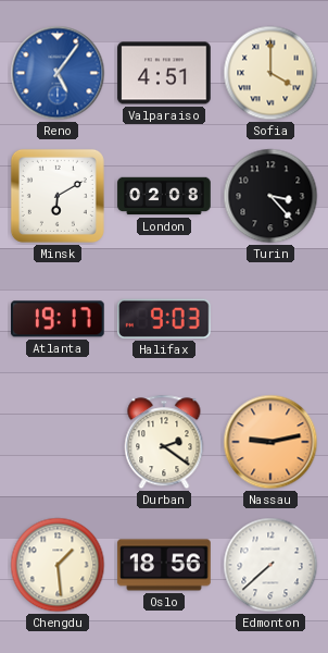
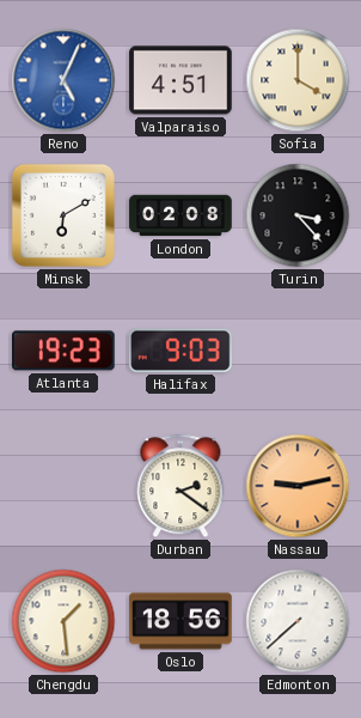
Reno: 5:06 -> 5:04 (63, 80)
Atlanta: 19:17 -> 19:23 (65, 351)
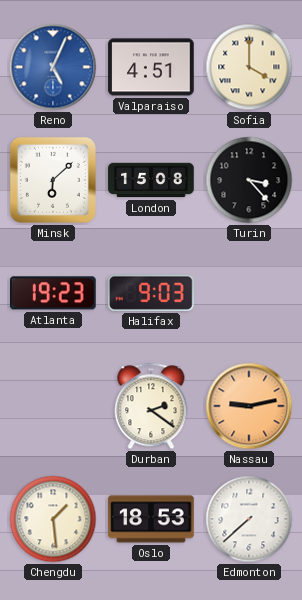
Minsk: 6:10 -> 6:08 (53, 180)
London: 02:08 -> 15:08 (151, 180)
Oslo: 18:56 -> 18:53 (151, 519)
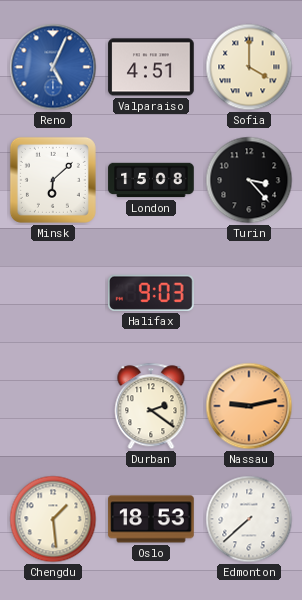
Atlanta: 19:23 -> none (54, 293)
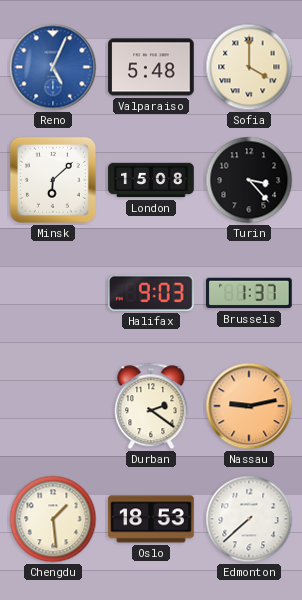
Valparaiso: 4:51 -> 5:48 (151, 67)
Brussels: none -> 1:37 (249, 293)
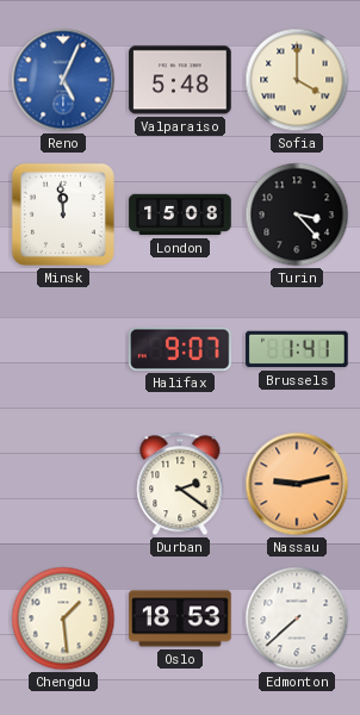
Minsk: 6:08 -> 11:59 (63, 214)
Halifax: 9:03 -> 9:07 (181, 349)
Brussels: 1:37 -> 1:41 (297, 349)
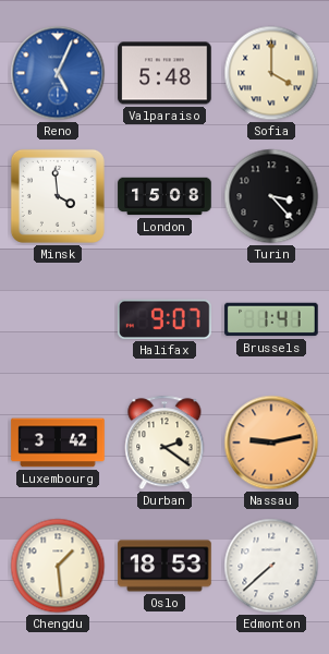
Minsk: 11:59 -> 3:59 (58, 196)
Luxembourg: none -> 3:42 (58, 443)
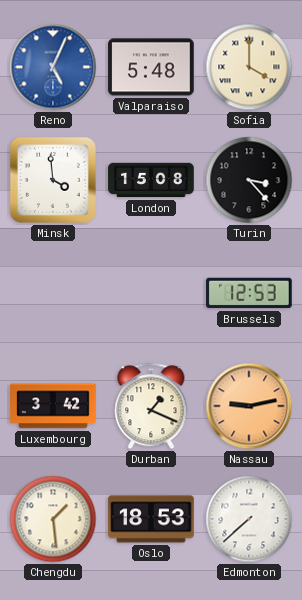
Halifax: 9:07 -> none (166, 319)
Brussels: 1:41 -> 12:53 (249, 293)
Durban: 2:21 -> 1:19 (151, 406)
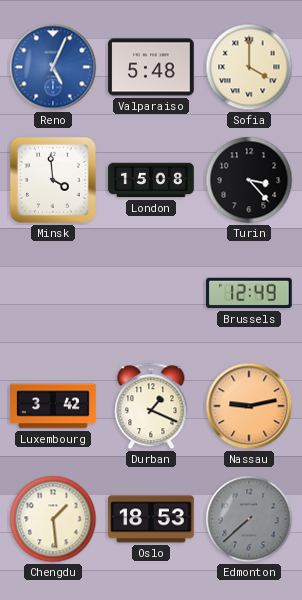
Brussels: 12:53 -> 12:49 (249, 293)
Edmonton dial: white -> grey (249, 519)
